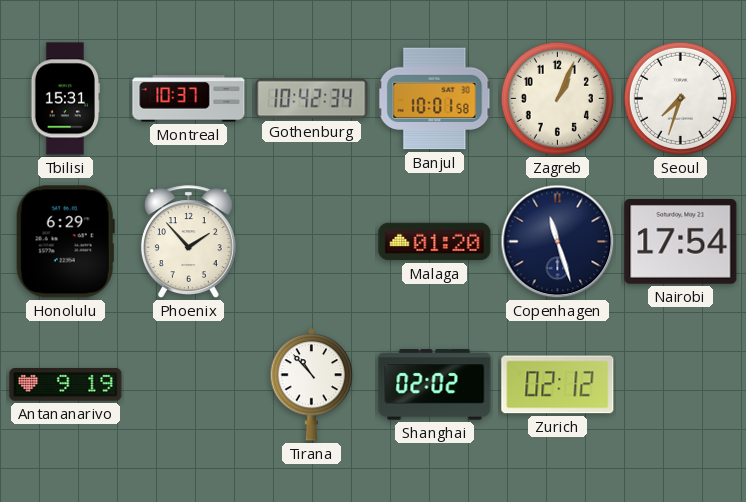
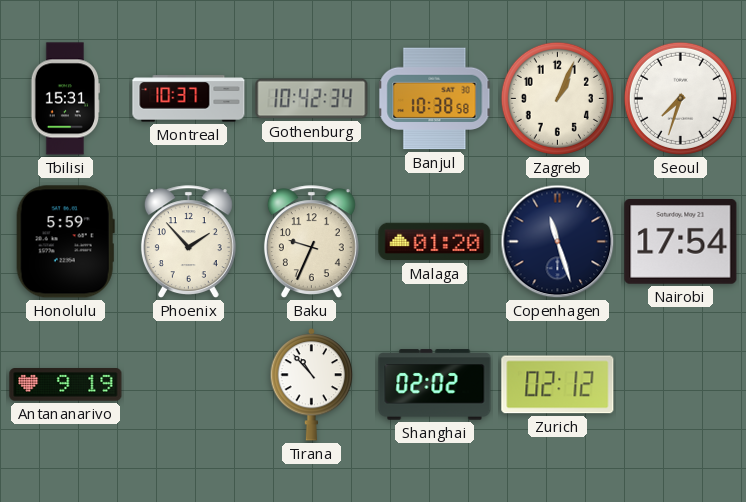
Banjul: 10:01 -> 10:38 (435, 99)
Honolulu: 6:29 -> 5:59 (65, 242)
Baku: none -> 9:34 (311, 242)
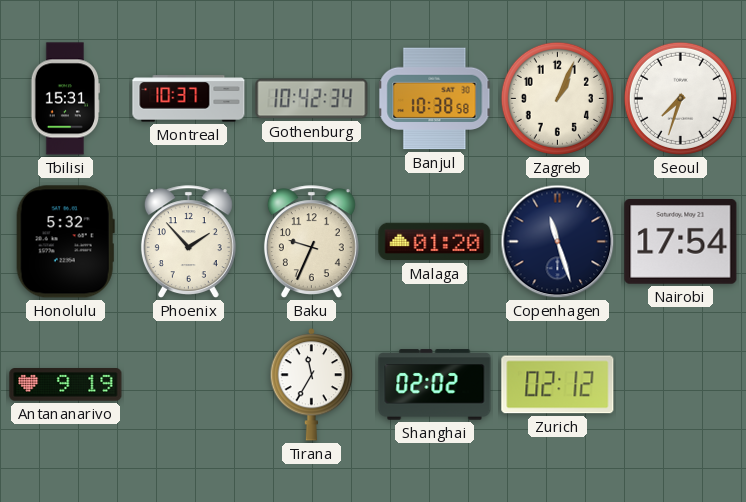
Honolulu: 5:59 -> 5:32 (65, 242)
Tirana: 10:53 -> 11:35 (312, 385)
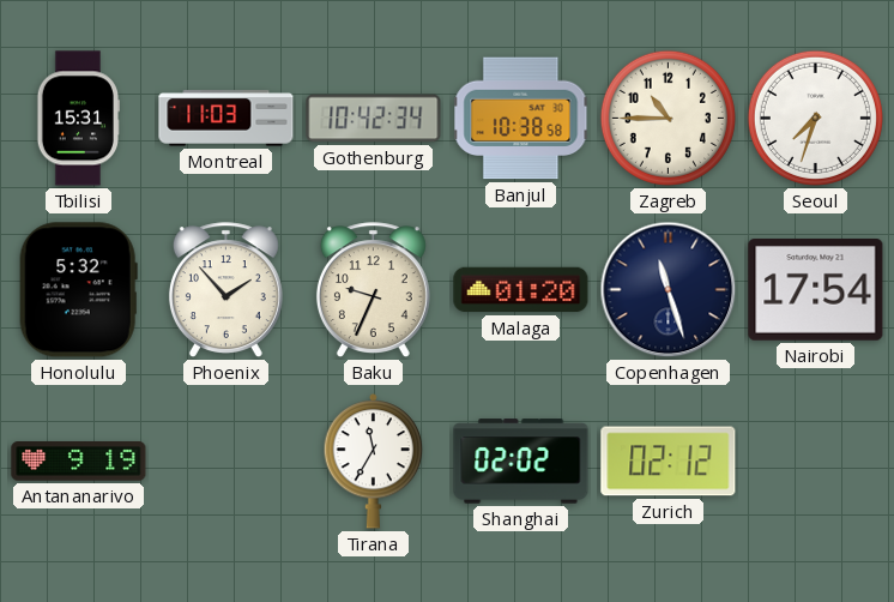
Montreal: 10:37 -> 11:03 (226, 119)
Zagreb: 1:04 -> 10:45 (668, 118)
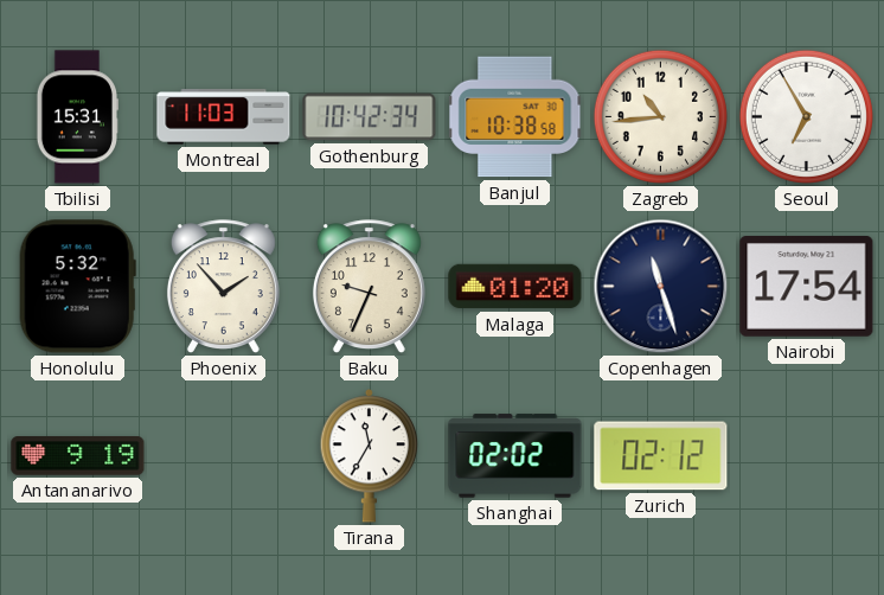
Zagreb: 10:45 -> 10:44 (660, 116)
Seoul: 7:33 -> 6:55 (806, 116)
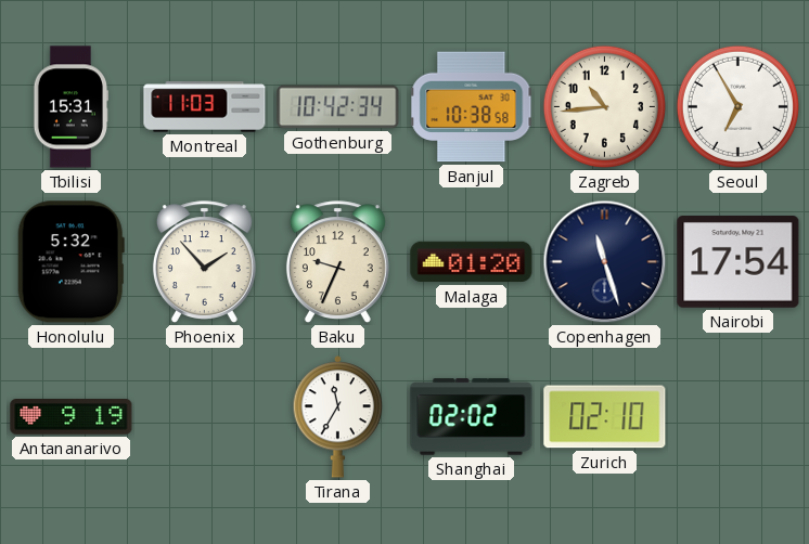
Zurich: 02:12 -> 02:10 (605, 417)
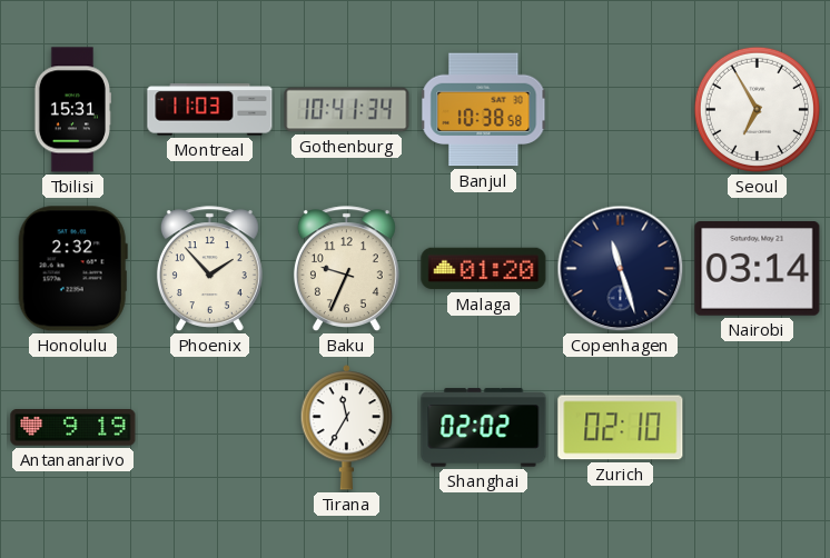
Gothenburg: 10:42 -> 10:41 (347, 110)
Zagreb: 10:44 -> none (604, 106)
Honolulu: 5:32 -> 2:32 (72, 269)
Nairobi: 17:54 -> 03:14 (758, 269)
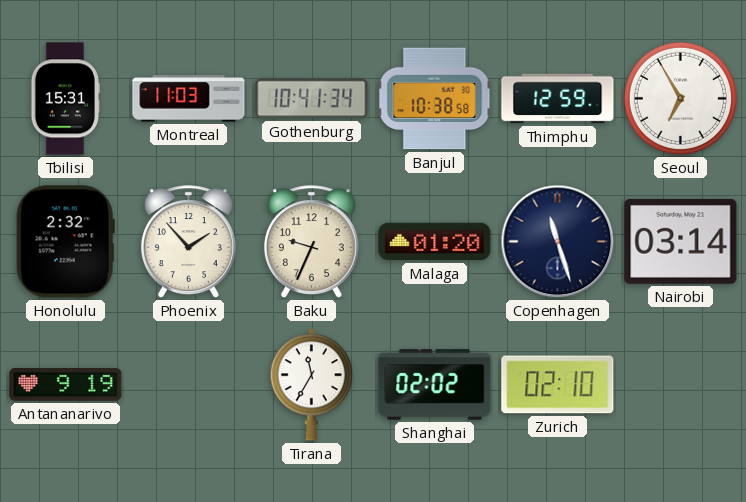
Thimphu: none -> 12:59 (558, 99)
